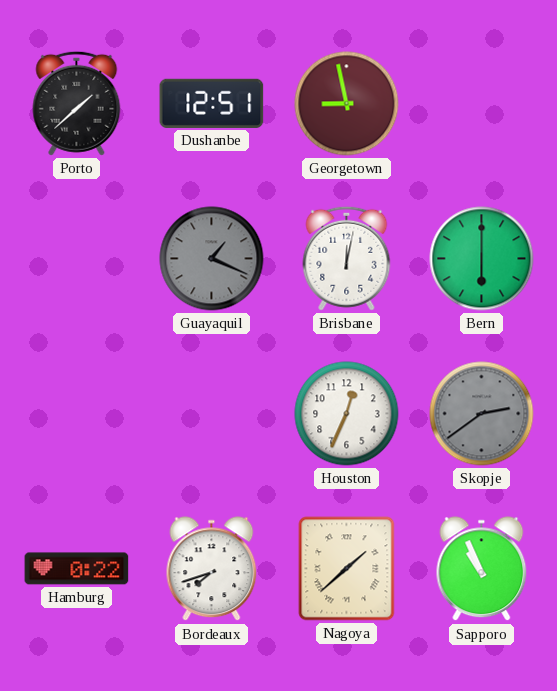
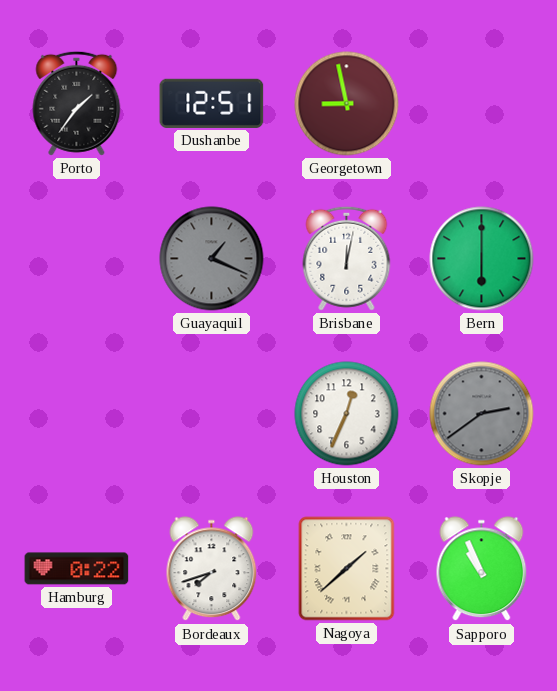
Porto: 1:38 -> 1:36 (77, 103)
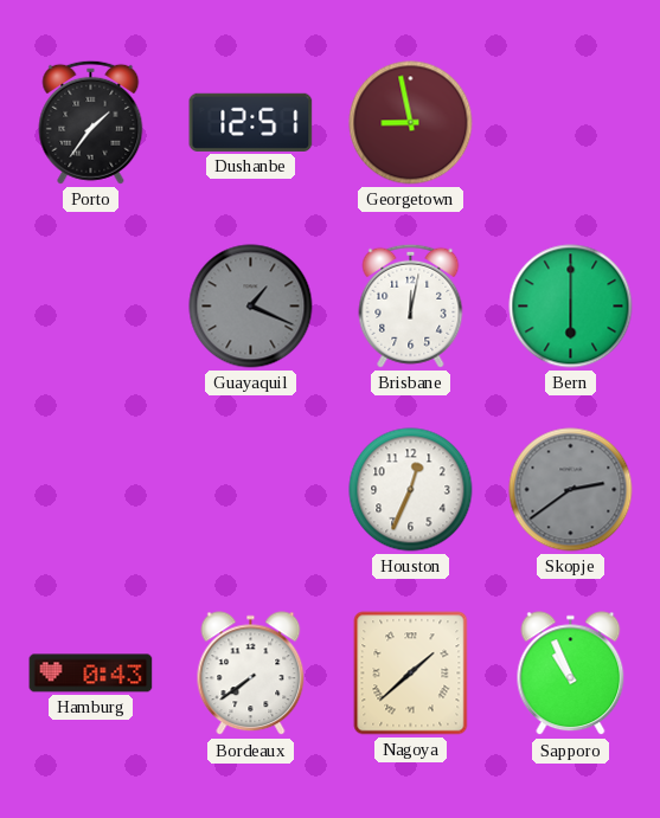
Hamburg: 0:22 -> 0:43 (91, 674)
Bordeaux: 7:42 -> 7:39 (251, 674)
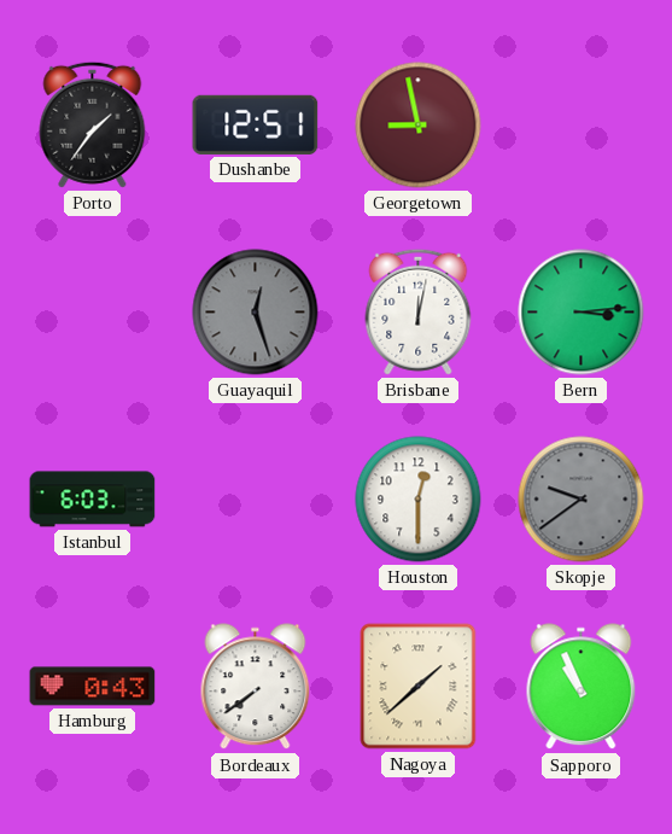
Guayaquil: 1:19 -> 12:27 (256, 313)
Bern: 6:00 -> 3:14 (582, 313)
Istanbul: none -> 6:03 (93, 500)
Houston: 12:34 -> 12:30 (419, 500)
Skopje: 2:39 -> 9:39 (582, 500)
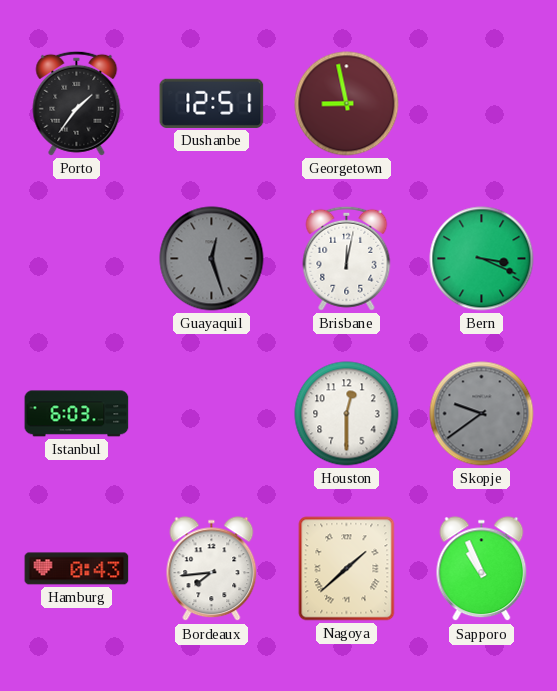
Bern: 3:14 -> 3:19 (482, 259)
Bordeaux: 7:39 -> 7:44 (212, 569)
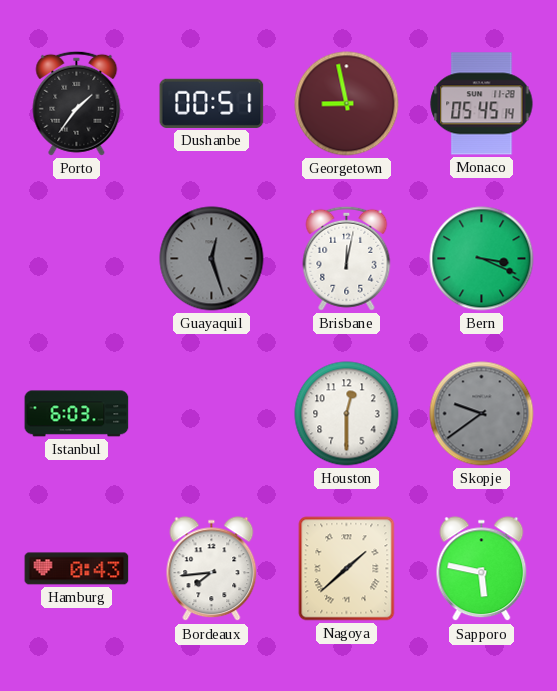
Dushanbe: 12:51 -> 00:51 (212, 103)
Monaco: none -> 05:45 (482, 104)
Sapporo: 10:56 -> 5:47 (482, 569)
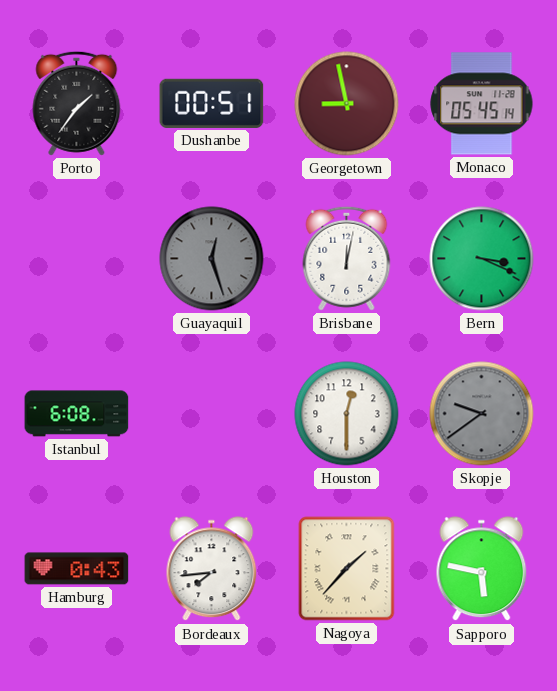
Istanbul: 6:03 -> 6:08 (77, 414)
Nagoya: 1:38 -> 1:37 (347, 569)
